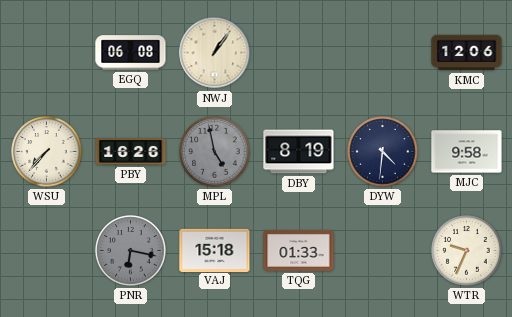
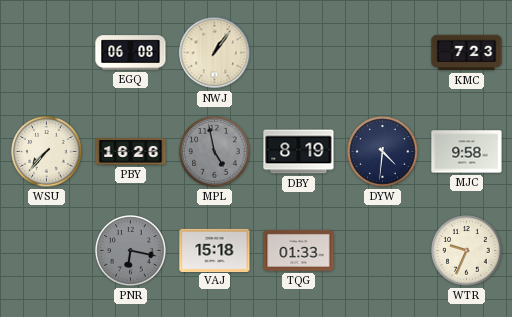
KMC: 12:06 -> 7:23 (467, 53)
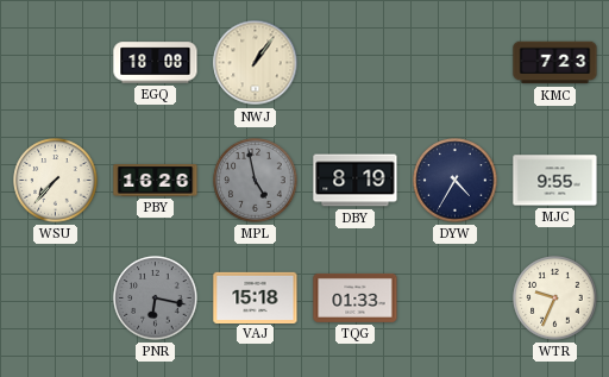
EGQ: 06:08 -> 18:08 (156, 63)
DYW: 4:31 -> 4:35 (456, 181)
MJC: 9:58 -> 9:55 (555, 181)
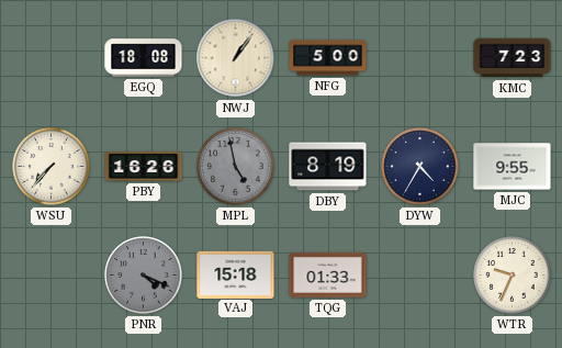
NFG: none -> 5:00 (328, 58)
PNR: 6:17 -> 4:19 (144, 276)
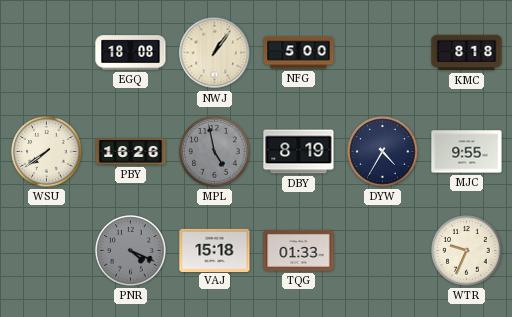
KMC: 7:23 -> 8:18 (467, 53)
WSU: 7:37 -> 7:39 (47, 152)
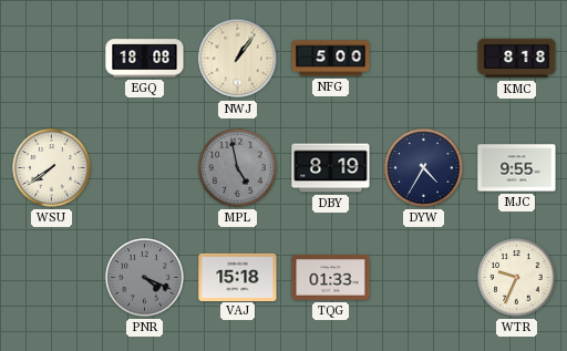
PBY: 16:26 -> none (131, 152)
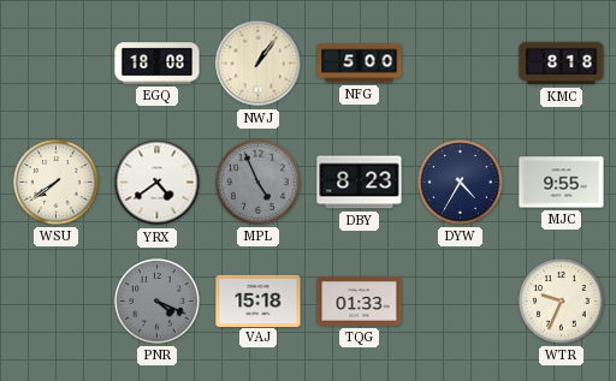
YRX: none -> 4:39 (158, 183)
MPL: 4:58 -> 4:56 (259, 183)
DBY: 8:19 -> 8:23 (360, 183)
